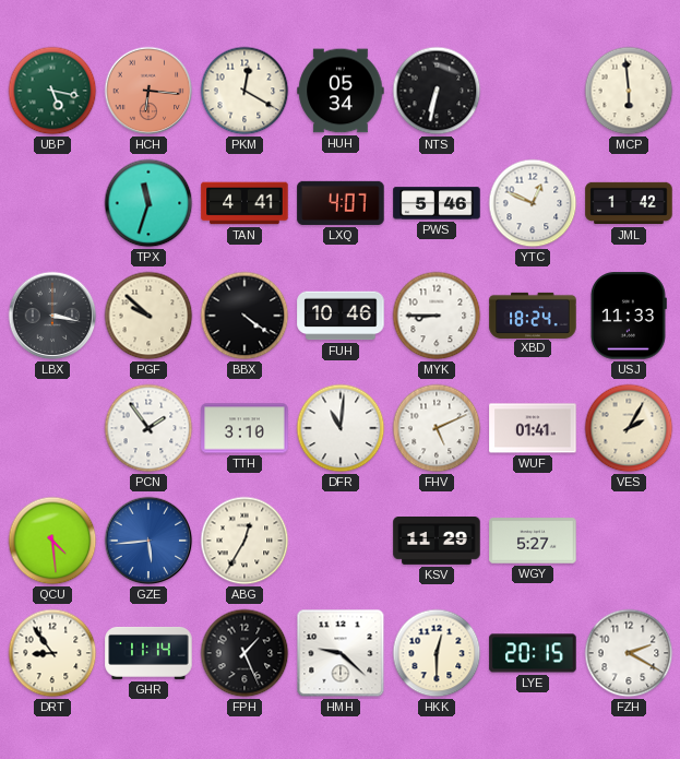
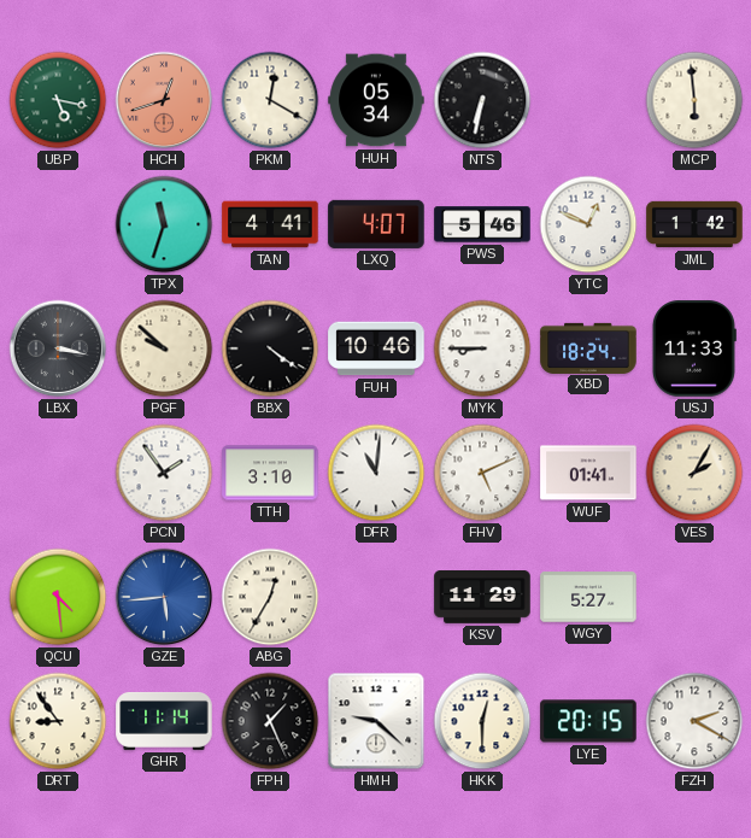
HCH: 6:16 -> 12:42 (164, 100)
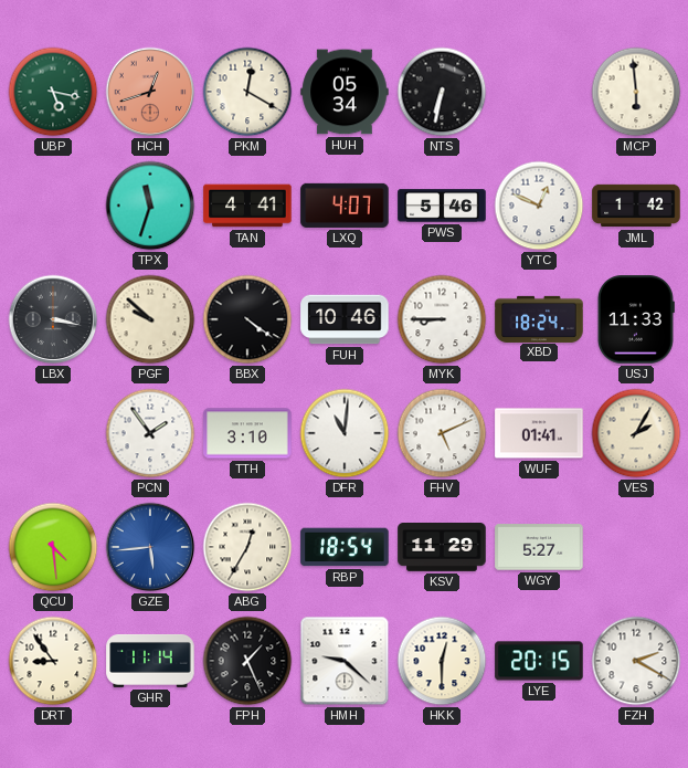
RBP: none -> 18:54 (345, 547)
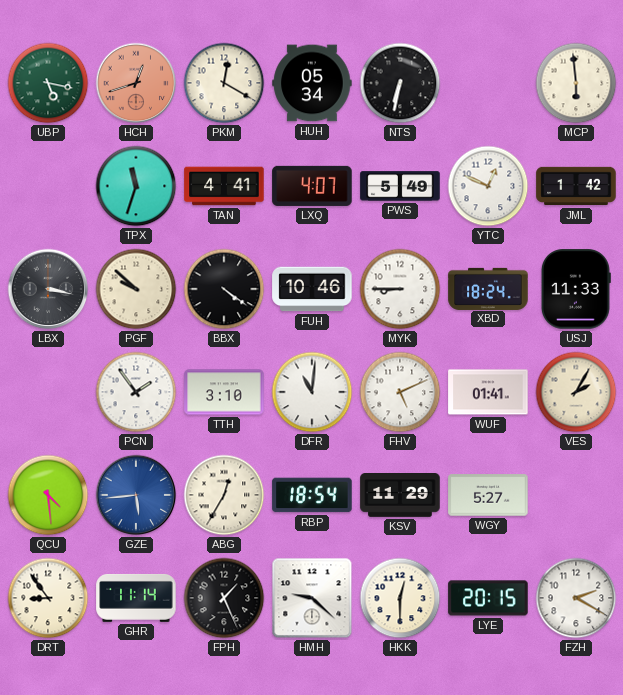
PWS: 5:46 -> 5:49 (400, 186)
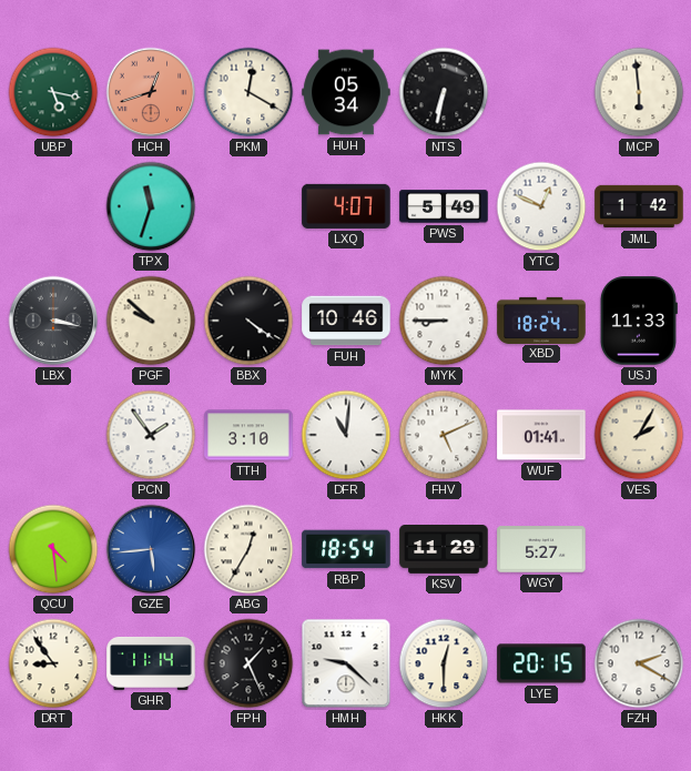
TAN: 4:41 -> none (224, 186)
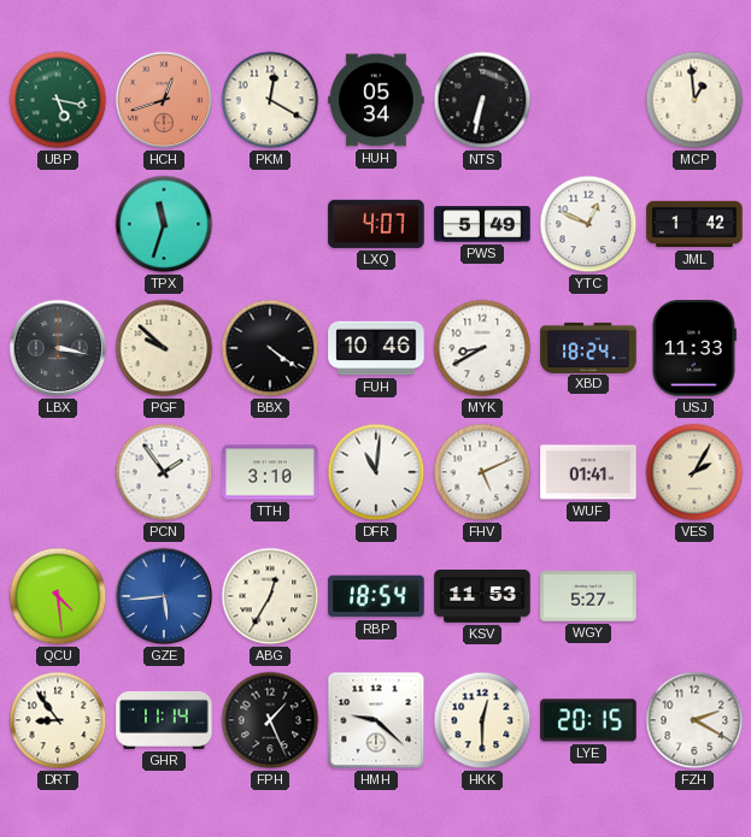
MCP: 5:59 -> 12:59 (694, 100)
MYK: 8:45 -> 8:40 (482, 348)
KSV: 11:29 -> 11:53 (482, 597)
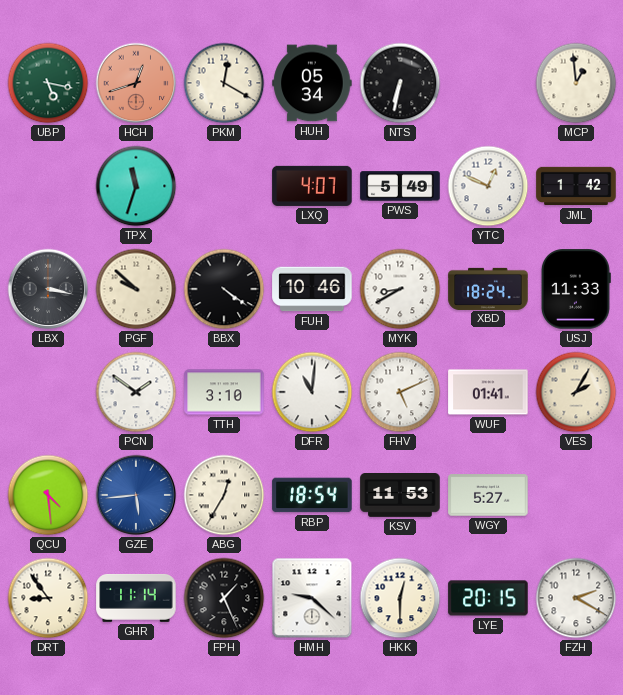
PCN: 1:54 -> 1:51 (136, 392)
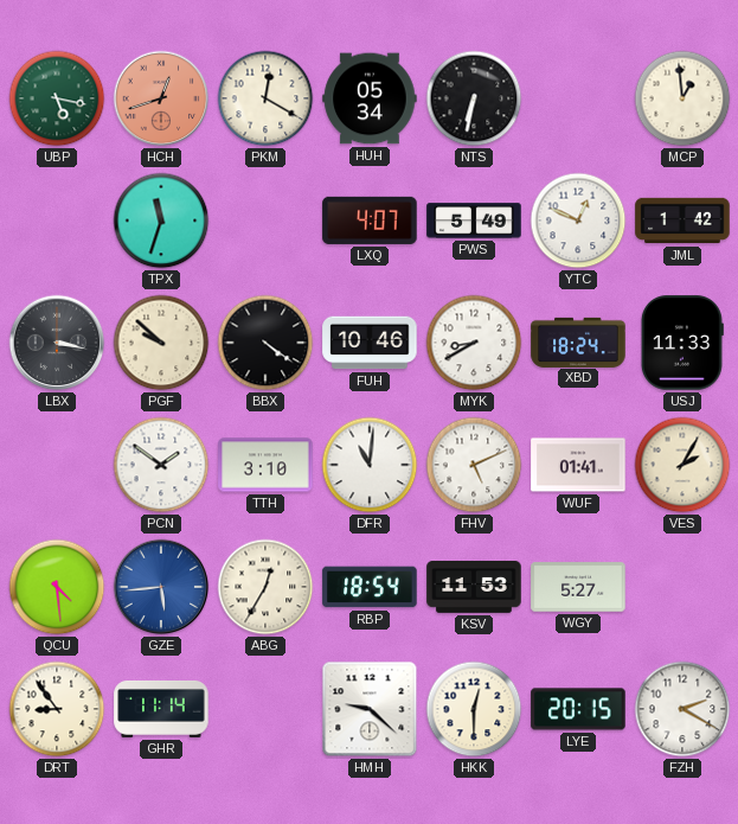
FPH: 1:26 -> none (224, 598)
